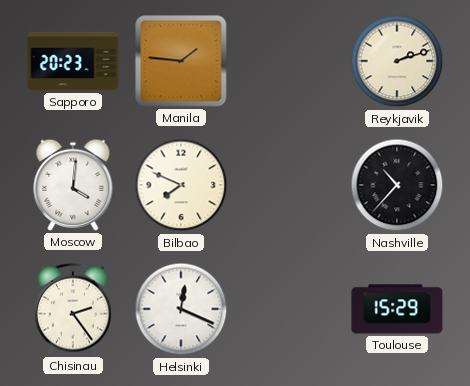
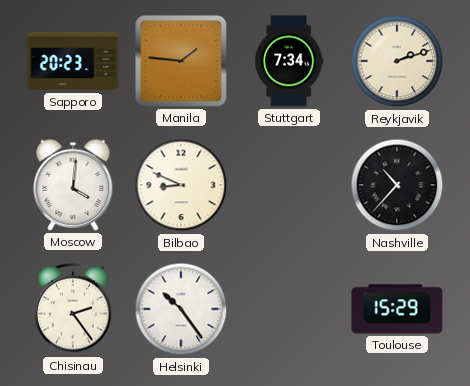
Stuttgart: none -> 7:34 (289, 61)
Bilbao: 7:49 -> 8:49 (181, 185)
Helsinki: 12:19 -> 10:24 (181, 309)
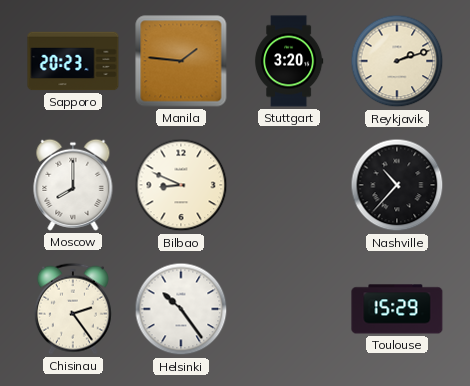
Stuttgart: 7:34 -> 3:20 (289, 61)
Moscow: 4:01 -> 8:00 (73, 185)
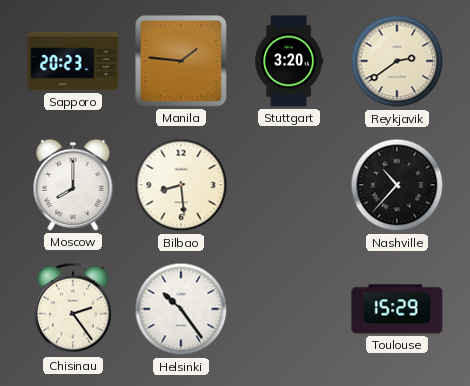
Reykjavik: 2:12 -> 2:39 (397, 61)
Bilbao: 8:49 -> 8:29 (181, 185)
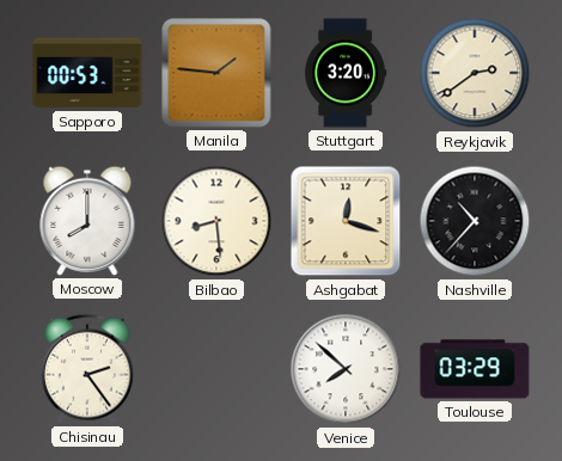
Sapporo: 20:23 -> 00:53 (87, 73)
Ashgabat: none -> 12:18 (346, 221)
Helsinki: 10:24 -> none (181, 309)
Venice: none -> 7:52 (346, 369)
Toulouse: 15:29 -> 03:29 (475, 369)
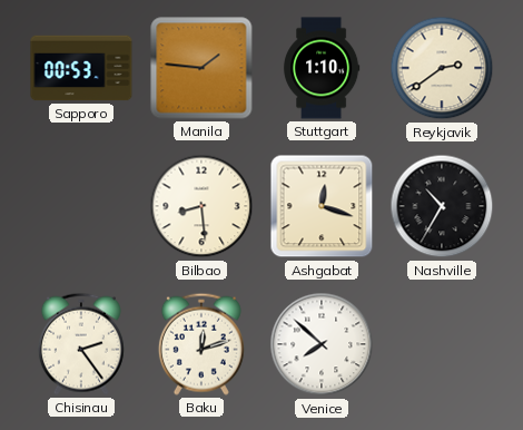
Stuttgart: 3:20 -> 1:10 (322, 68)
Moscow: 8:00 -> none (87, 221)
Nashville: 10:37 -> 10:35 (442, 206)
Baku: none -> 12:12 (201, 344)
Toulouse: 03:29 -> none (475, 369)
